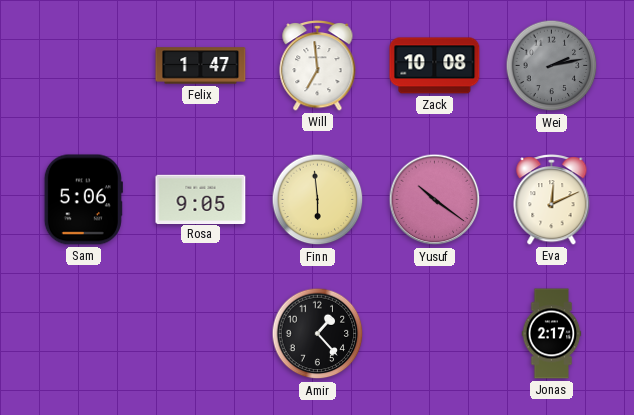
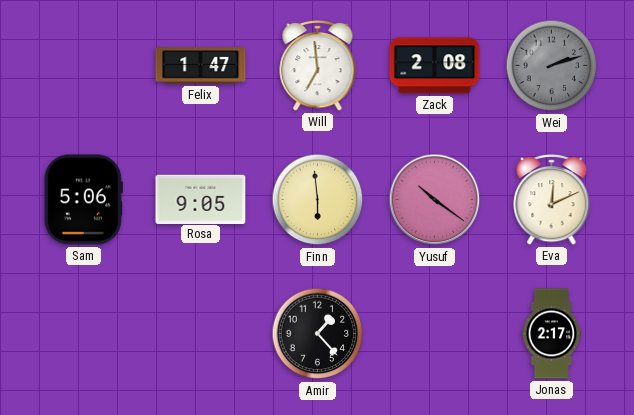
Zack: 10:08 -> 2:08 (435, 66)
Wei: 2:13 -> 2:12 (552, 66)
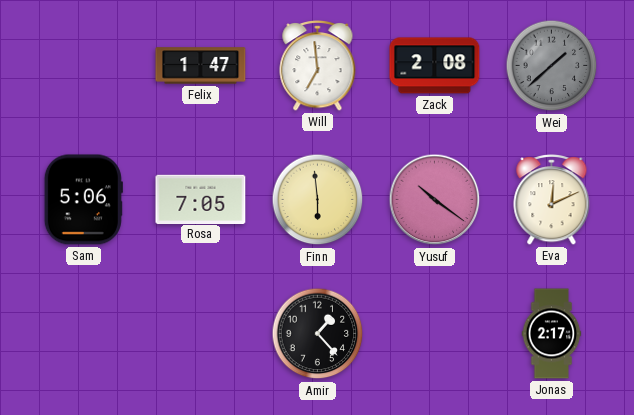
Wei: 2:12 -> 1:38 (552, 66)
Rosa: 9:05 -> 7:05 (201, 199)
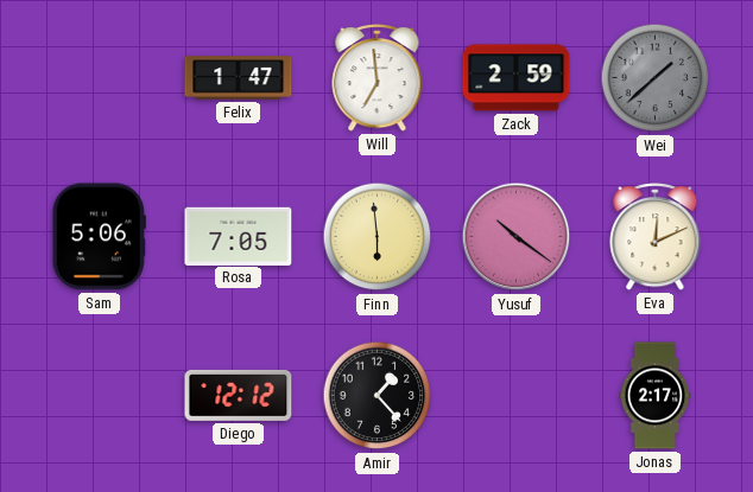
Zack: 2:08 -> 2:59 (517, 78)
Diego: none -> 12:12 (239, 395)
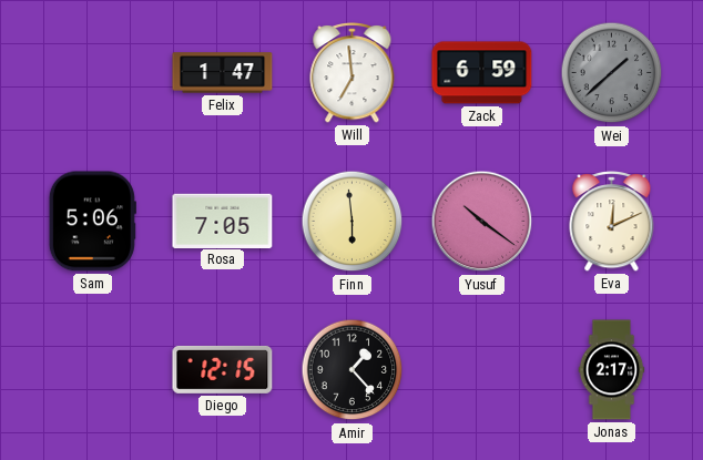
Zack: 2:59 -> 6:59 (482, 73)
Diego: 12:12 -> 12:15 (223, 369)
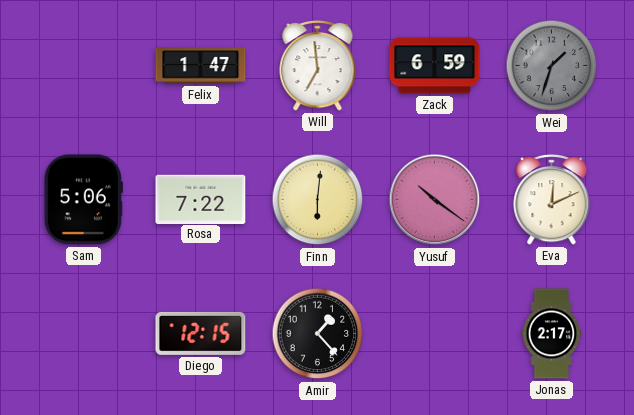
Wei: 1:38 -> 1:33 (552, 66)
Rosa: 7:05 -> 7:22 (201, 199)
Finn: 5:59 -> 6:01 (318, 200)
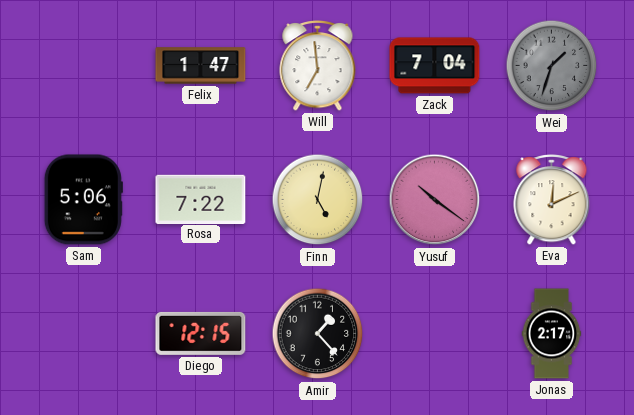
Zack: 6:59 -> 7:04 (435, 66)
Finn: 6:01 -> 5:02 (318, 200)
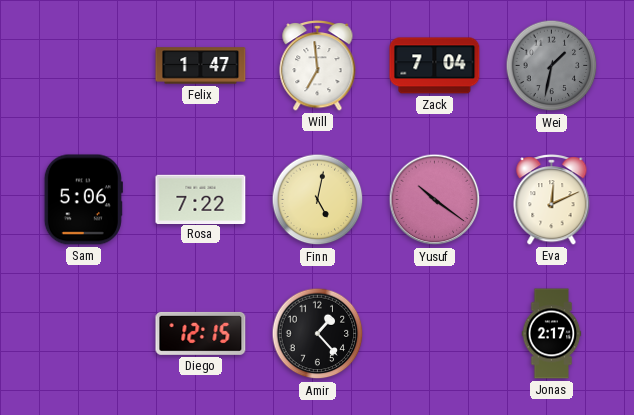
Wei: 1:33 -> 1:32 (552, 66)
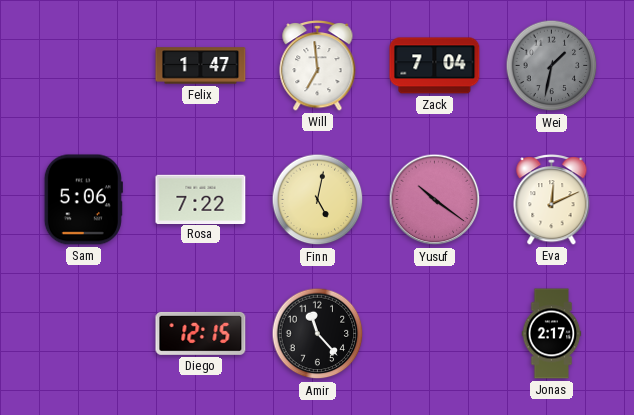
Amir: 1:23 -> 11:23 (318, 334)
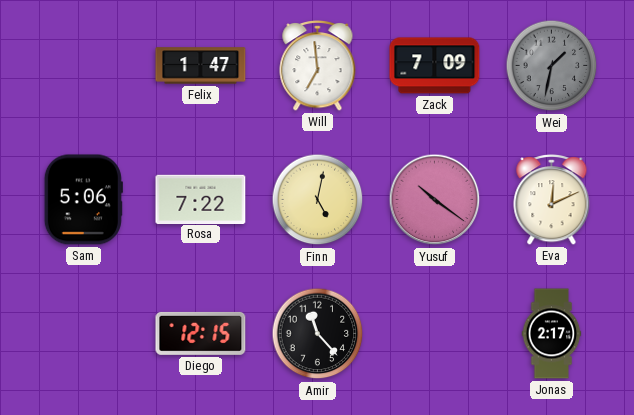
Zack: 7:04 -> 7:09 (435, 66)
